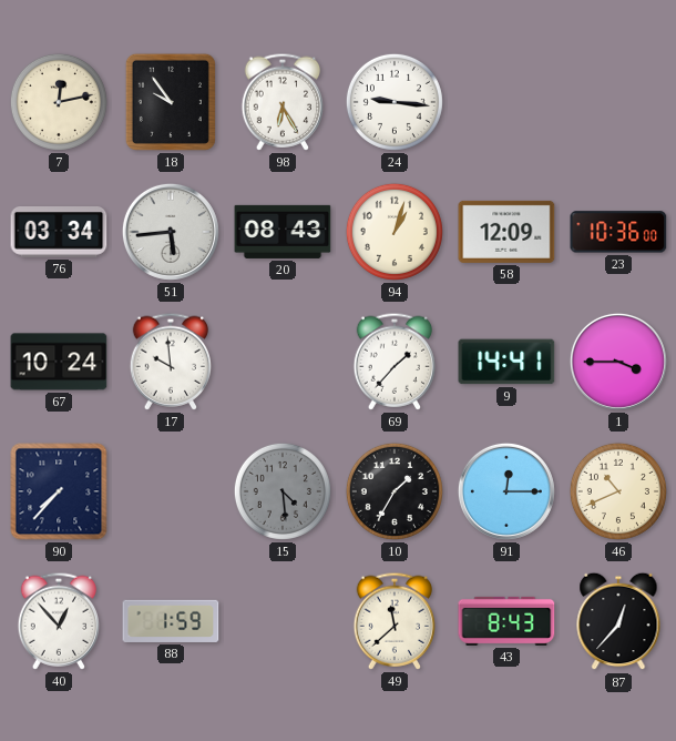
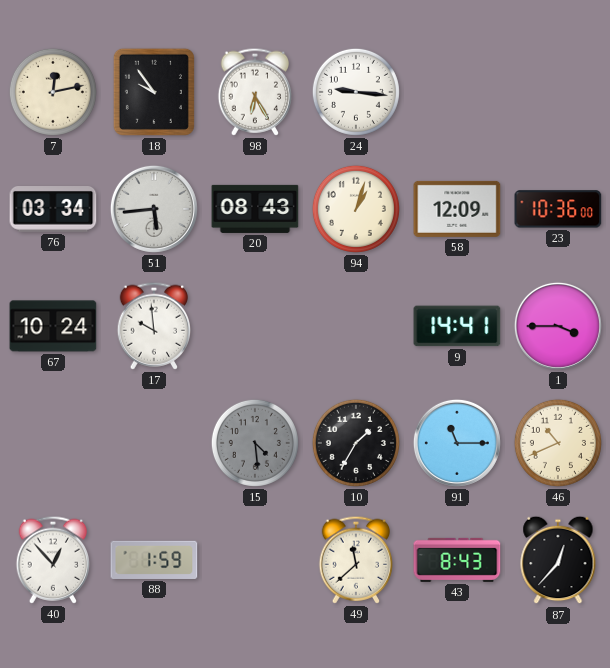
69: 1:37 -> none (395, 362)
90: 7:37 -> none (59, 491)
91: 12:15 -> 11:15 (457, 443)
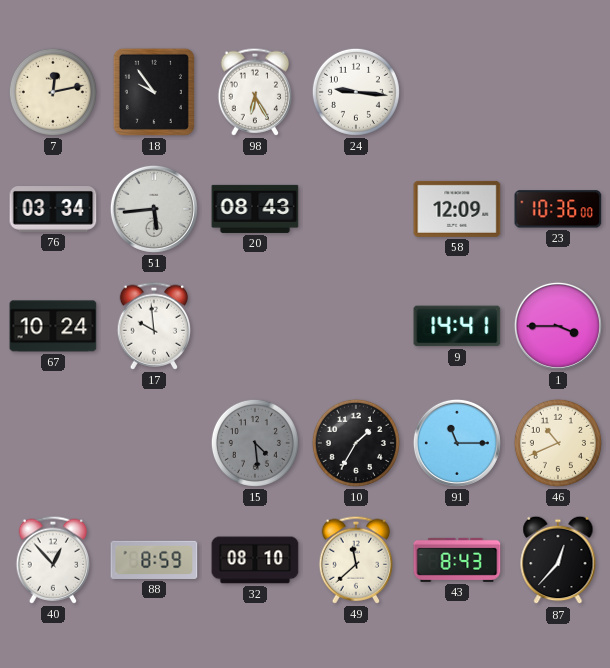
94: 1:03 -> none (356, 209)
88: 1:59 -> 8:59 (154, 560)
32: none -> 08:10 (255, 560)
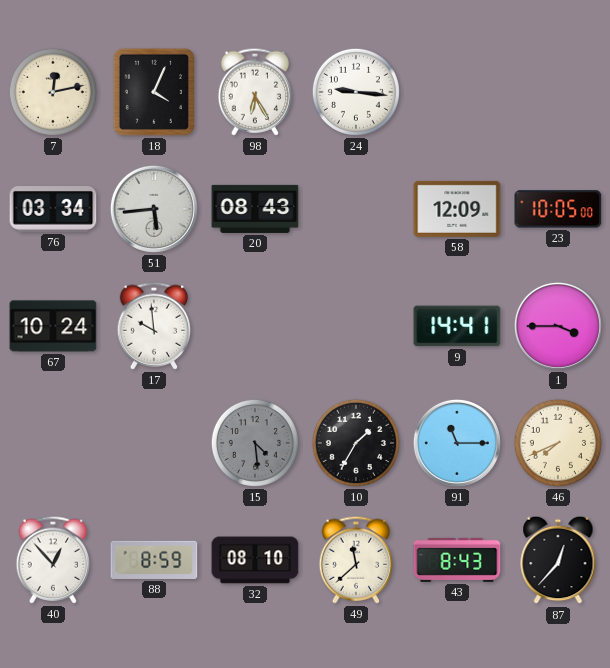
18: 9:54 -> 4:04 (154, 92)
23: 10:36 -> 10:05 (558, 209)
46: 10:41 -> 7:41 (558, 443)
